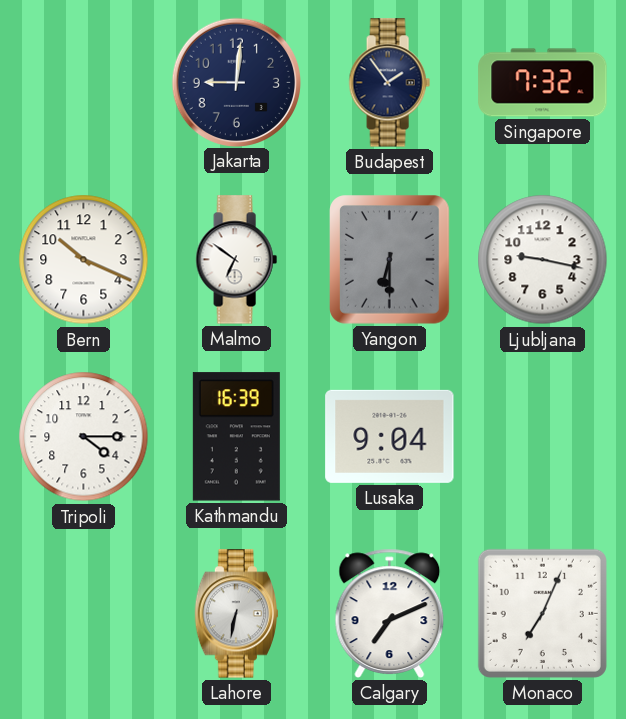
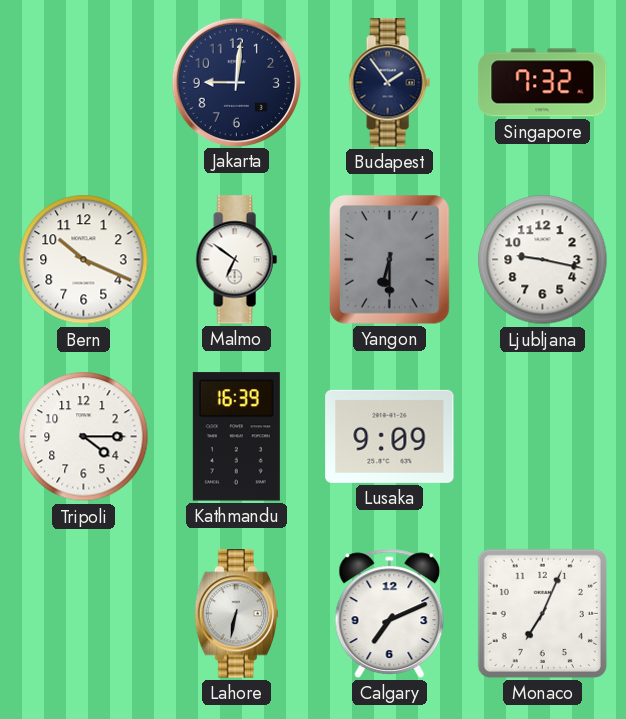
Lusaka: 9:04 -> 9:09 (390, 436)
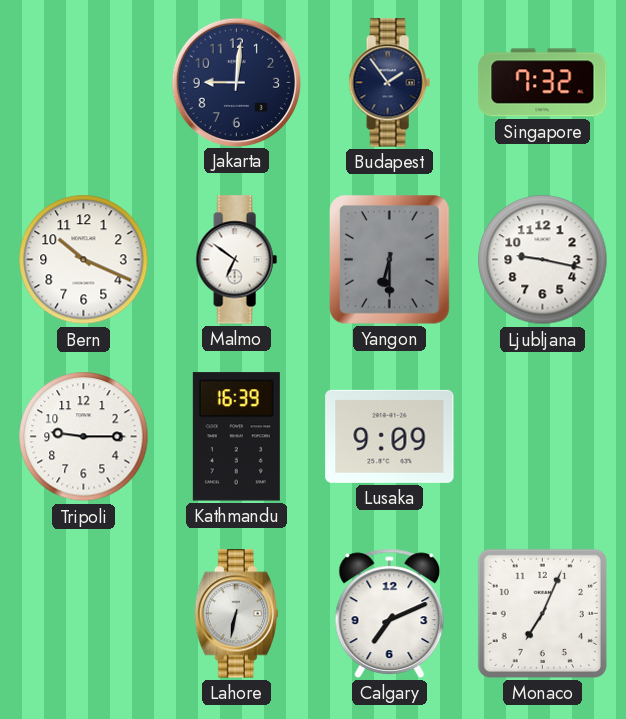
Tripoli: 4:15 -> 9:15 (84, 437)
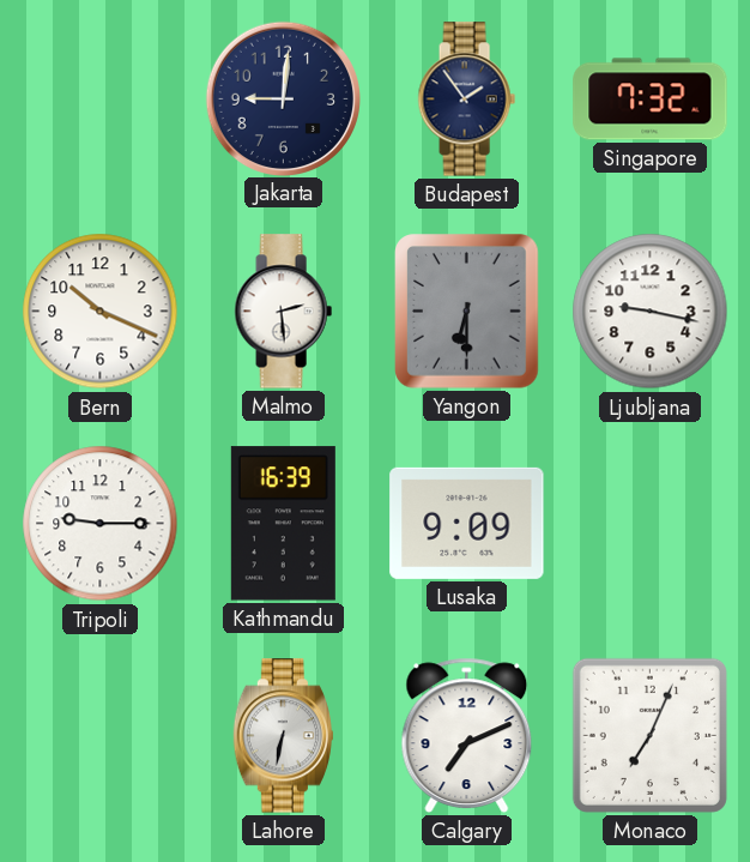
Malmo: 6:51 -> 2:29 (283, 312)
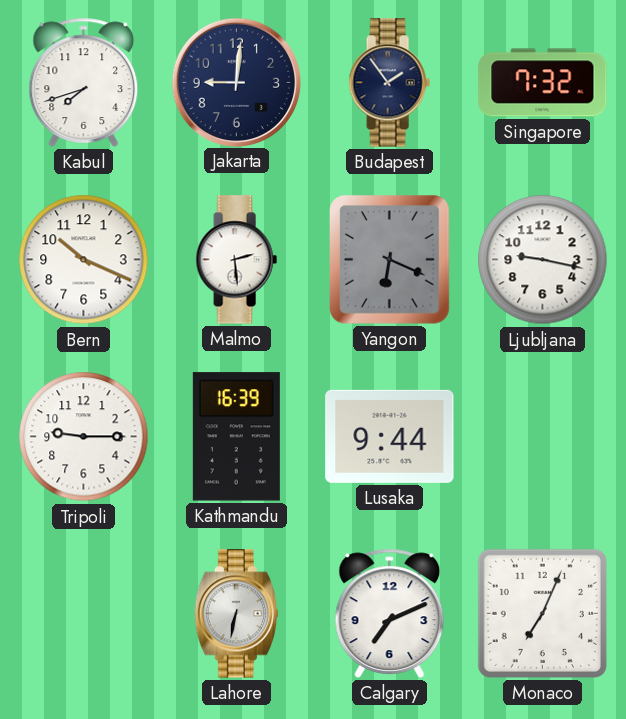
Kabul: none -> 7:42 (84, 82)
Yangon: 6:30 -> 6:19 (390, 260)
Lusaka: 9:09 -> 9:44 (390, 436)
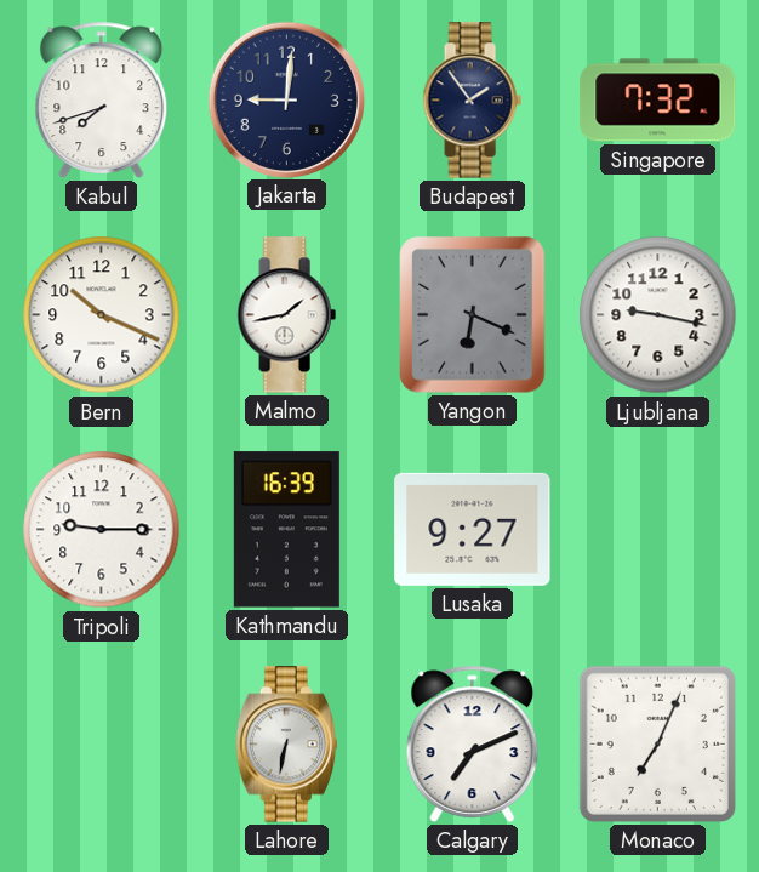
Malmo: 2:29 -> 1:43 (286, 315)
Lusaka: 9:44 -> 9:27 (473, 529)
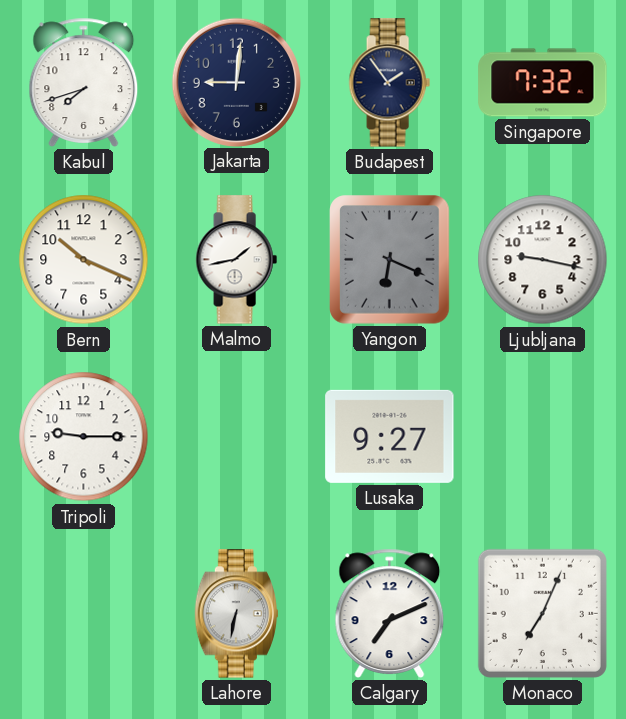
Kathmandu: 16:39 -> none (286, 530)
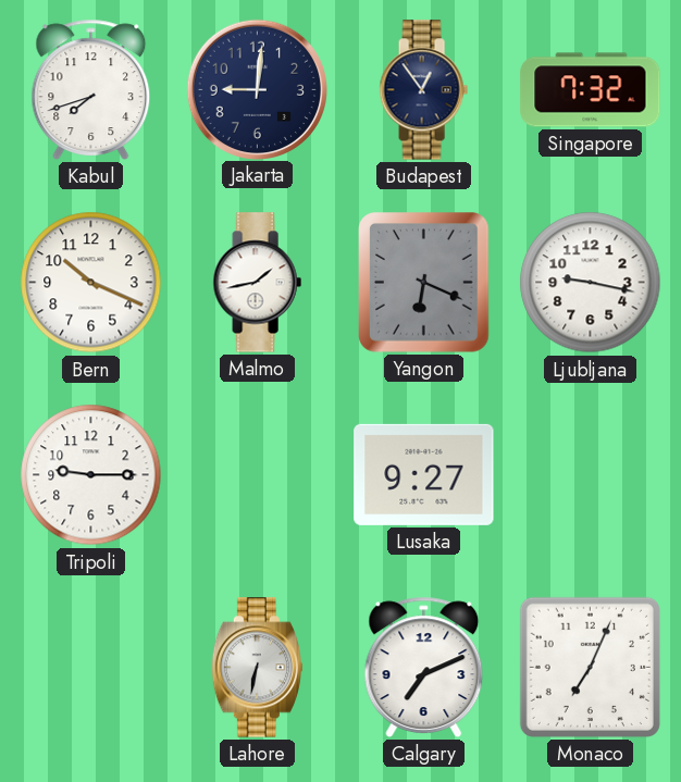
Budapest: 1:54 -> 12:54 (423, 90)
